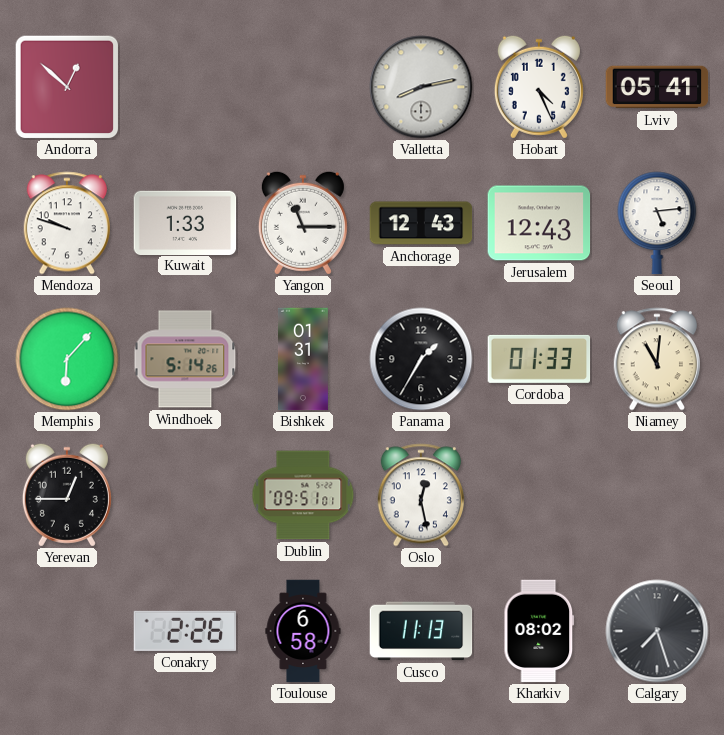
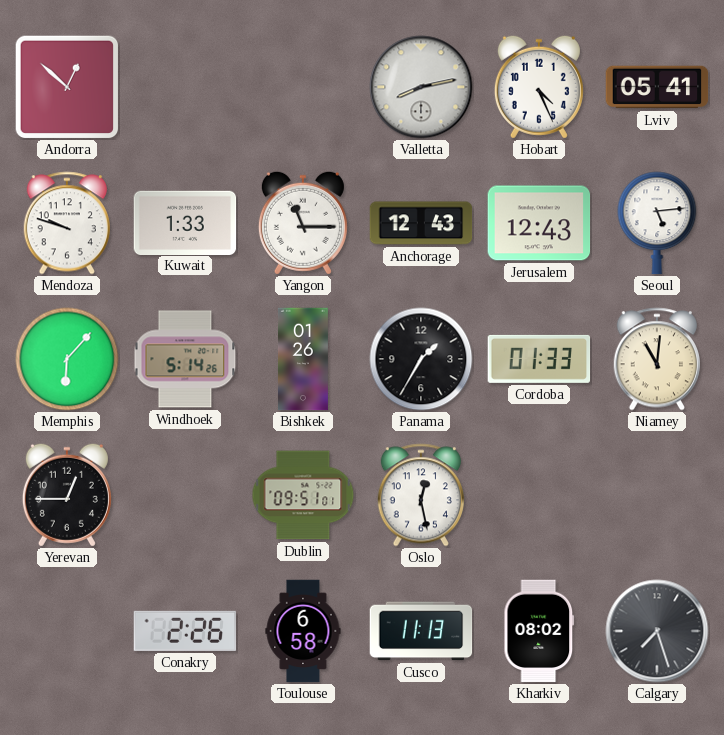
Bishkek: 01:31 -> 01:26 (303, 359)
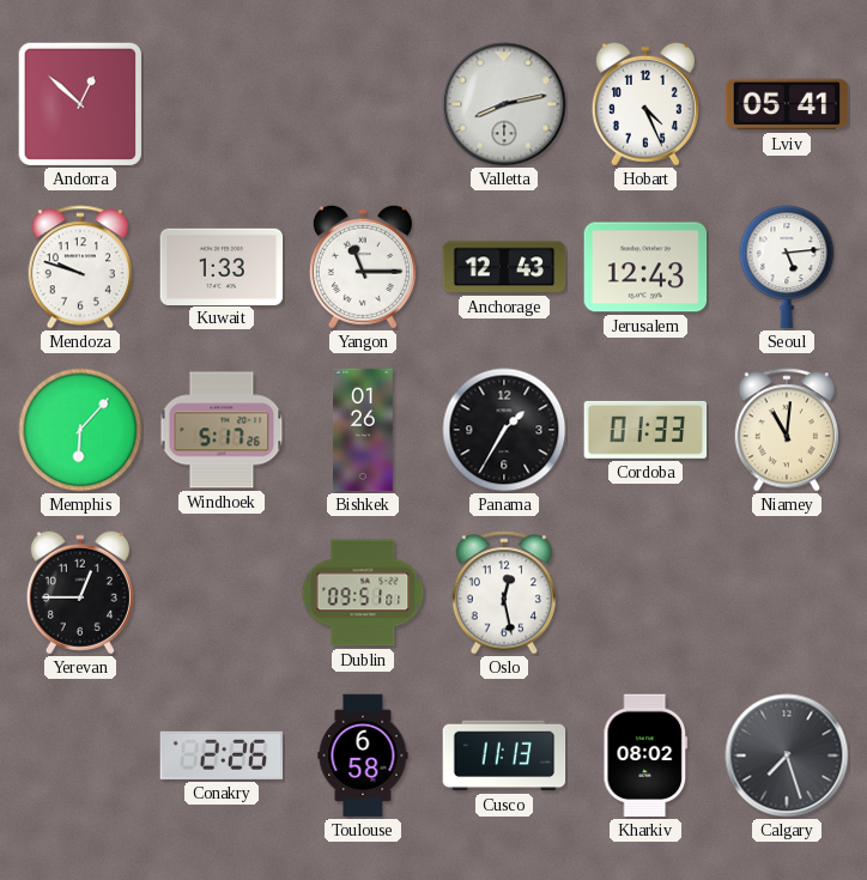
Windhoek: 5:14 -> 5:17 (222, 430)
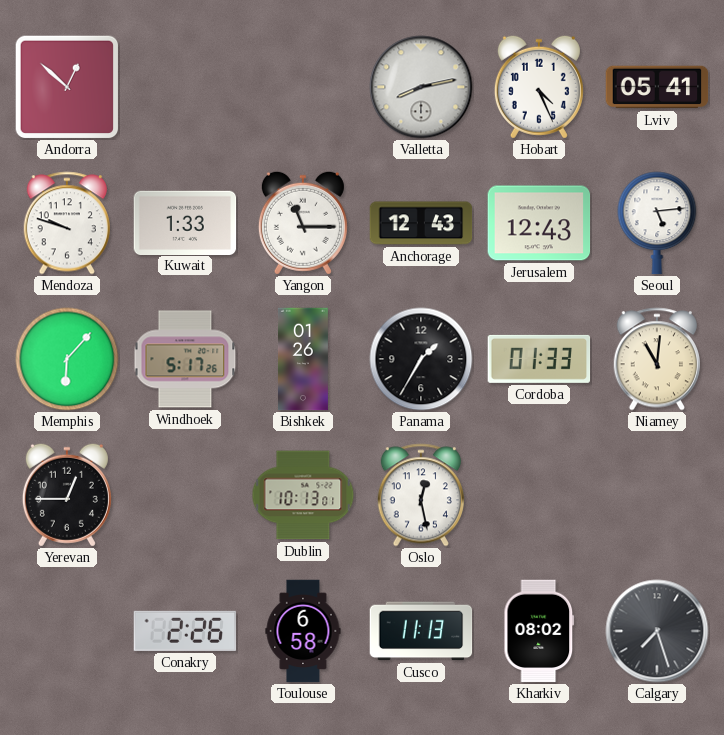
Dublin: 09:51 -> 10:13 (303, 495)
